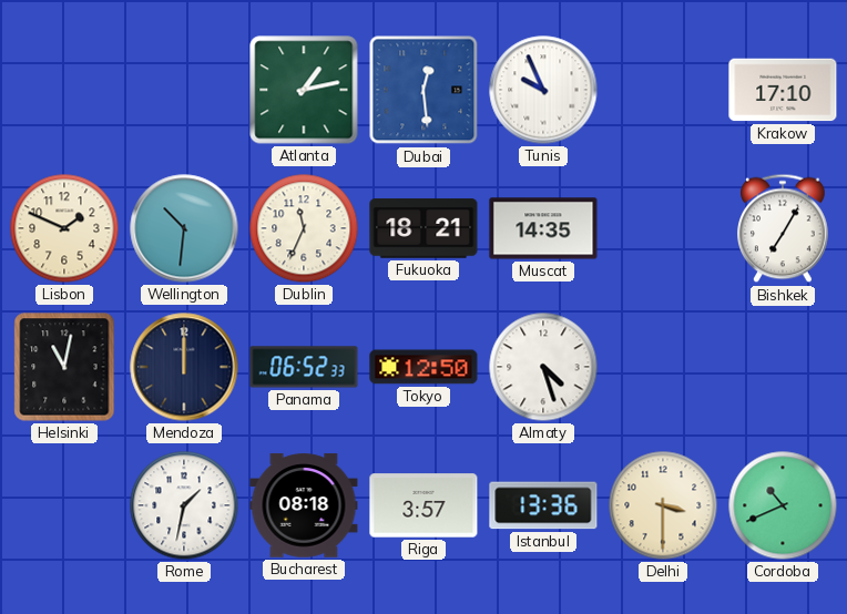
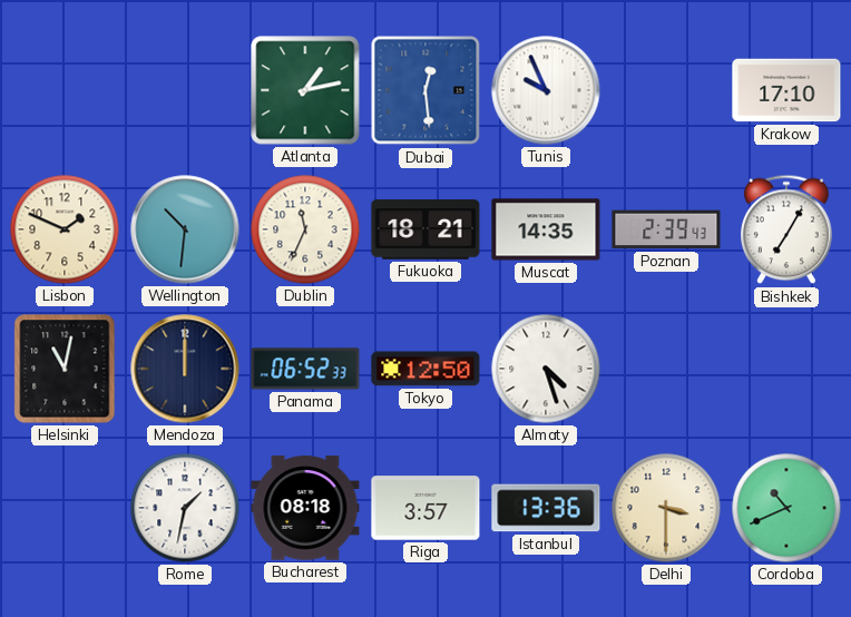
Poznan: none -> 2:39 (666, 229)
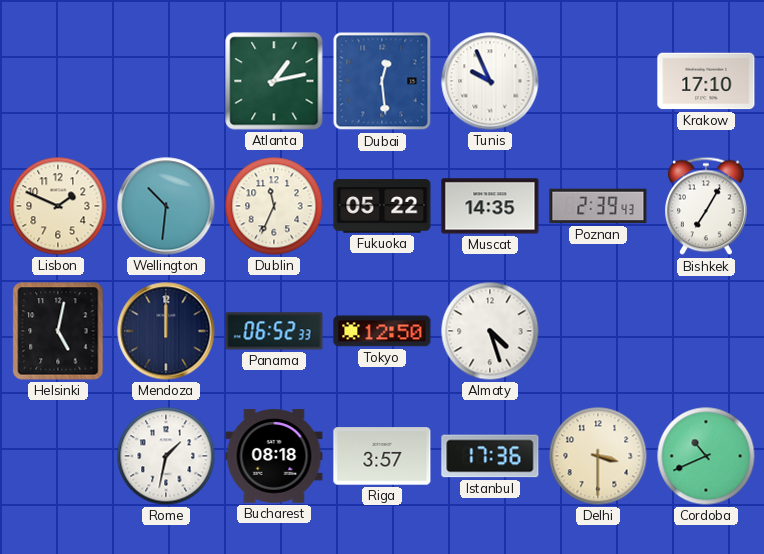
Fukuoka: 18:21 -> 05:22 (382, 206)
Helsinki: 11:02 -> 5:02 (58, 331)
Istanbul: 13:36 -> 17:36 (490, 456)
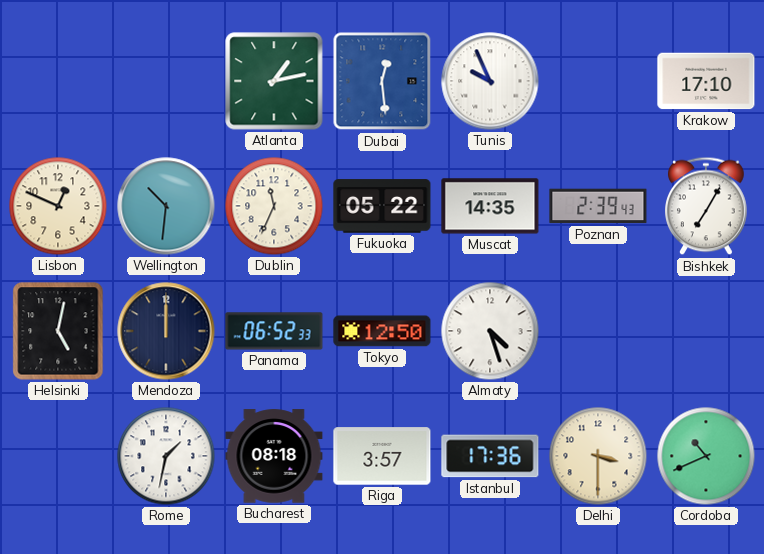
Lisbon: 1:49 -> 12:49 (58, 206)
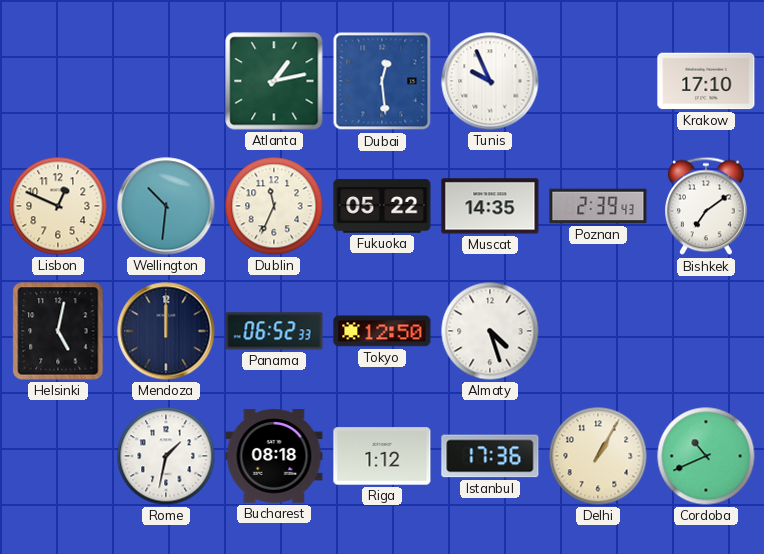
Bishkek: 7:05 -> 7:09 (707, 206)
Riga: 3:57 -> 1:12 (382, 456)
Delhi: 3:30 -> 1:05 (598, 456)
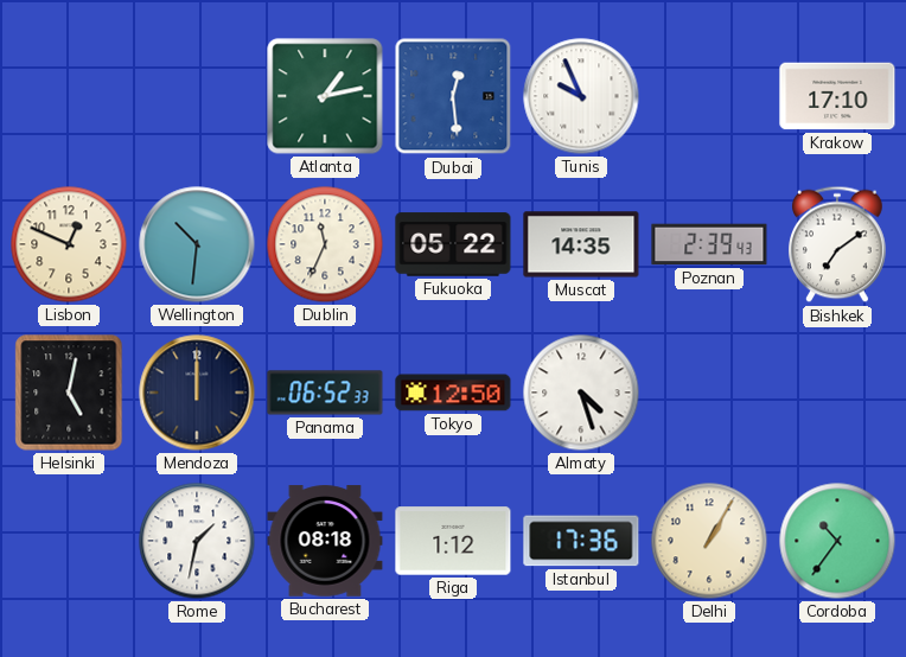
Cordoba: 10:41 -> 10:36 (837, 541)
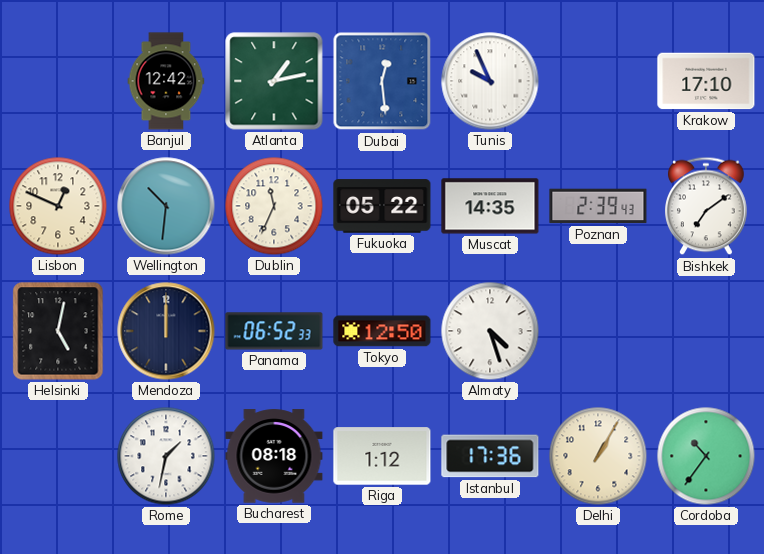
Banjul: none -> 12:42 (166, 81)
